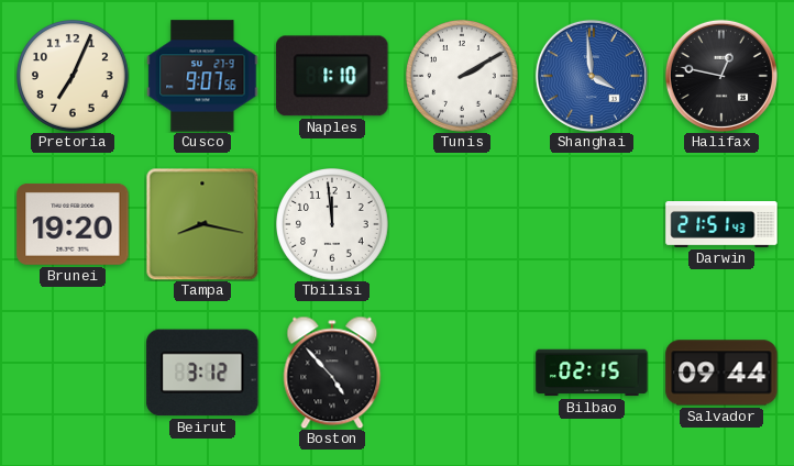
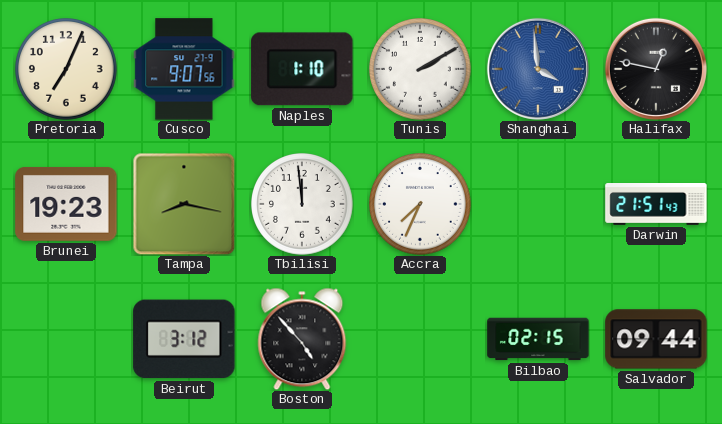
Brunei: 19:20 -> 19:23 (66, 204)
Accra: none -> 7:34 (421, 205)
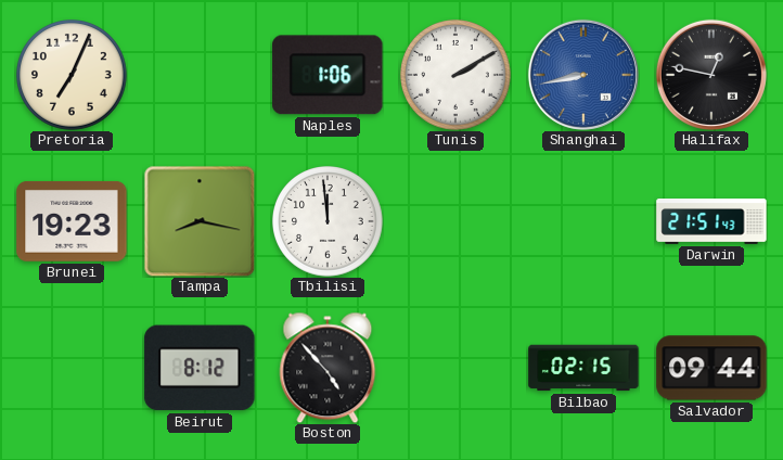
Cusco: 9:07 -> none (184, 69)
Naples: 1:10 -> 1:06 (328, 75)
Shanghai: 3:59 -> 8:43 (583, 75)
Accra: 7:34 -> none (421, 205)
Beirut: 3:12 -> 8:12 (200, 368)
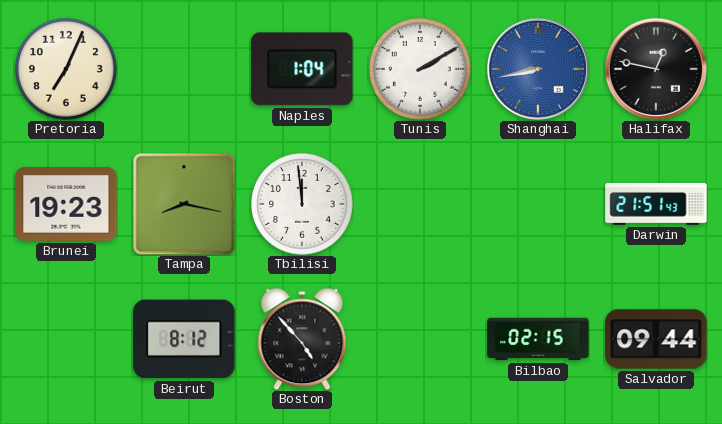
Naples: 1:06 -> 1:04 (302, 69)
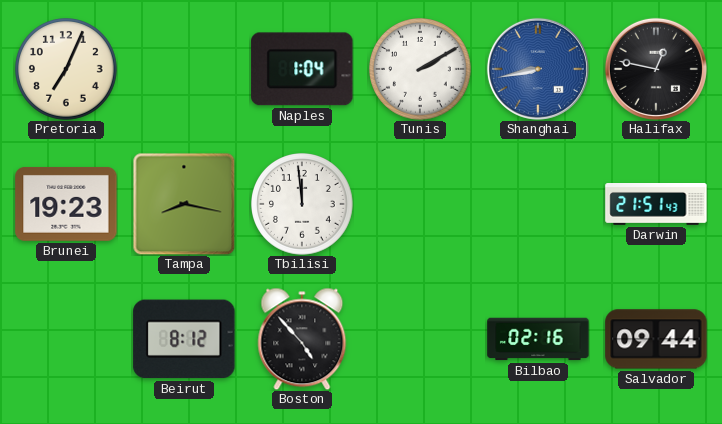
Bilbao: 02:15 -> 02:16 (538, 339)
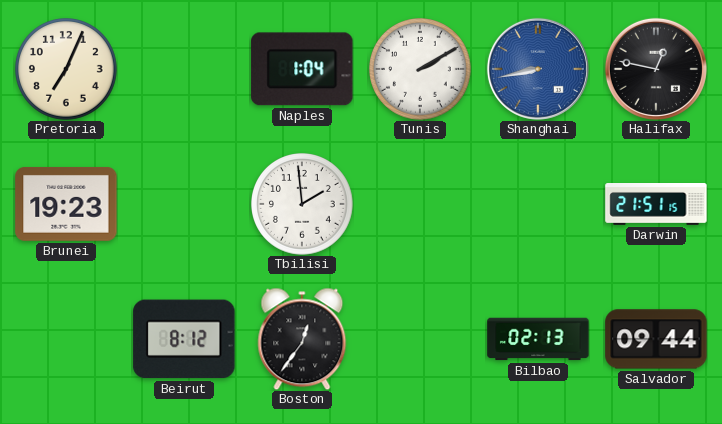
Tampa: 8:17 -> none (184, 204)
Tbilisi: 11:59 -> 1:59 (303, 205)
Darwin: 21:51:43 -> 21:51:15 (656, 205)
Boston: 4:53 -> 12:36 (302, 339)
Bilbao: 02:16 -> 02:13 (538, 339)
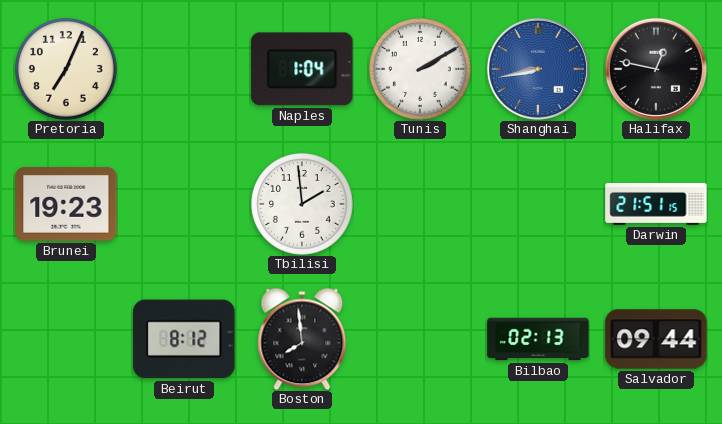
Boston: 12:36 -> 7:59 (302, 339)
